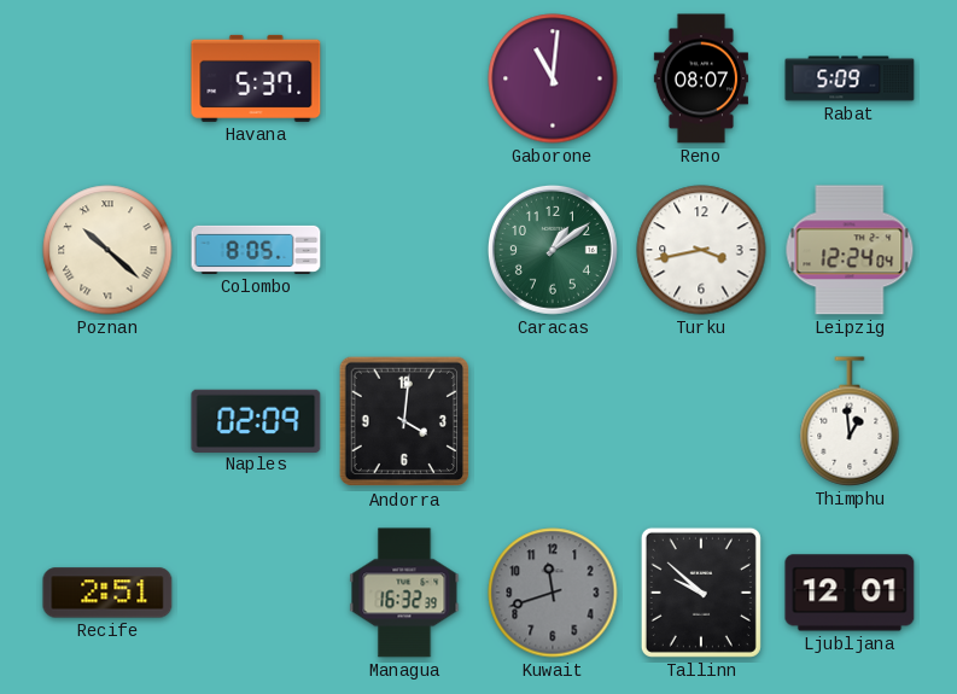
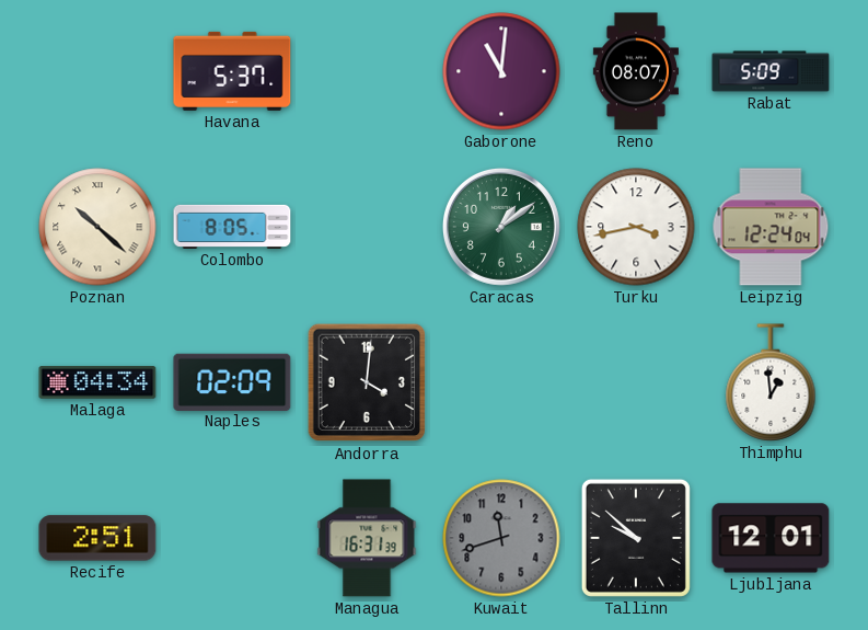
Malaga: none -> 04:34 (97, 382)
Managua: 16:32 -> 16:31 (367, 538)
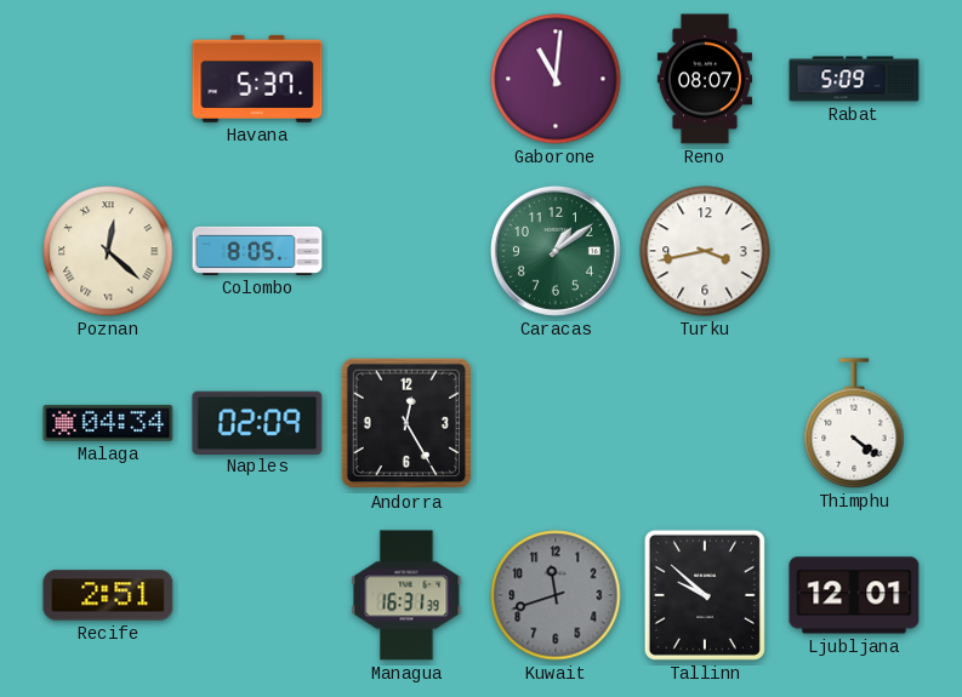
Poznan: 10:22 -> 12:22 (108, 251)
Leipzig: 12:24 -> none (771, 227)
Andorra: 4:01 -> 12:25 (406, 423)
Thimphu: 12:59 -> 4:21 (854, 423)
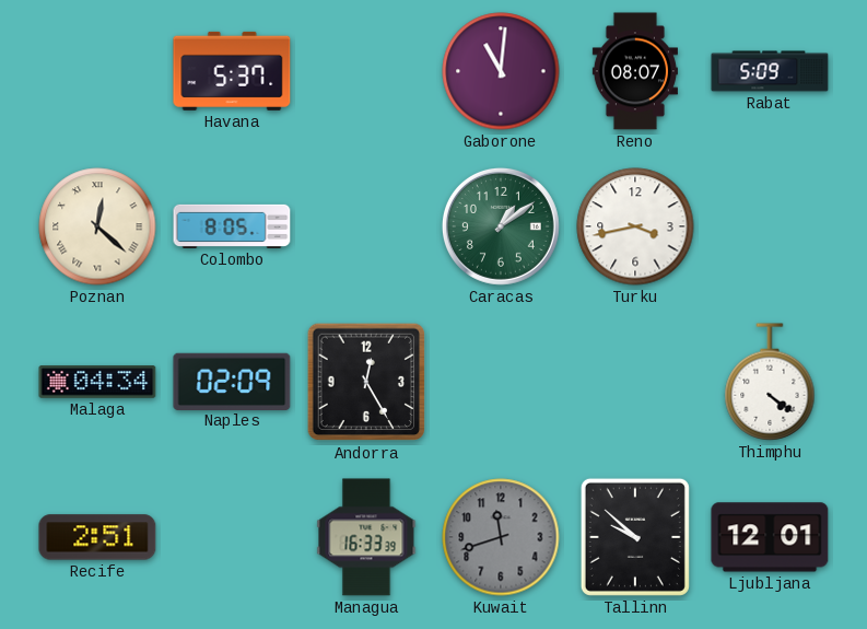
Managua: 16:31 -> 16:33 (366, 537)
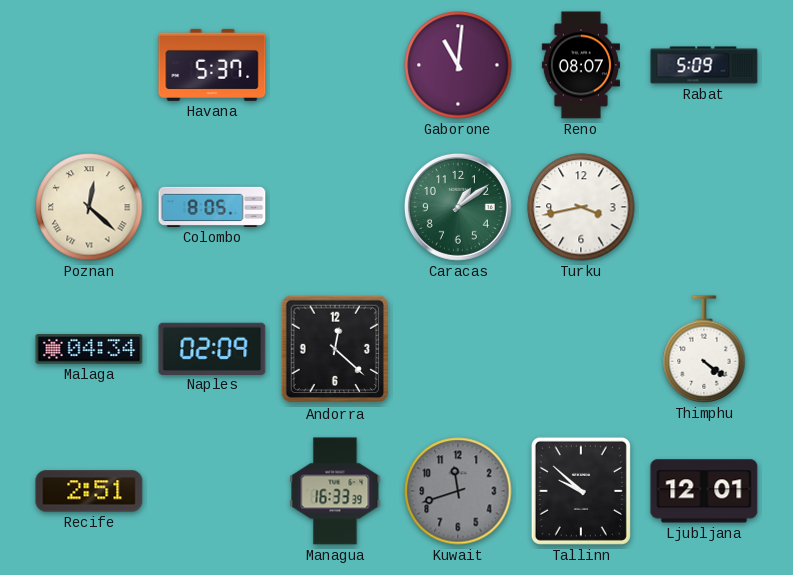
Andorra: 12:25 -> 12:22 (335, 349)
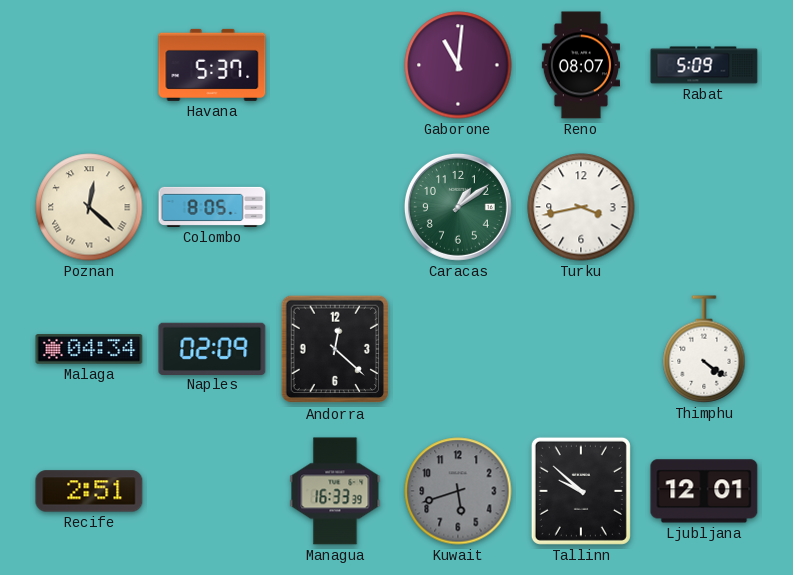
Kuwait: 11:42 -> 5:42 (458, 491)
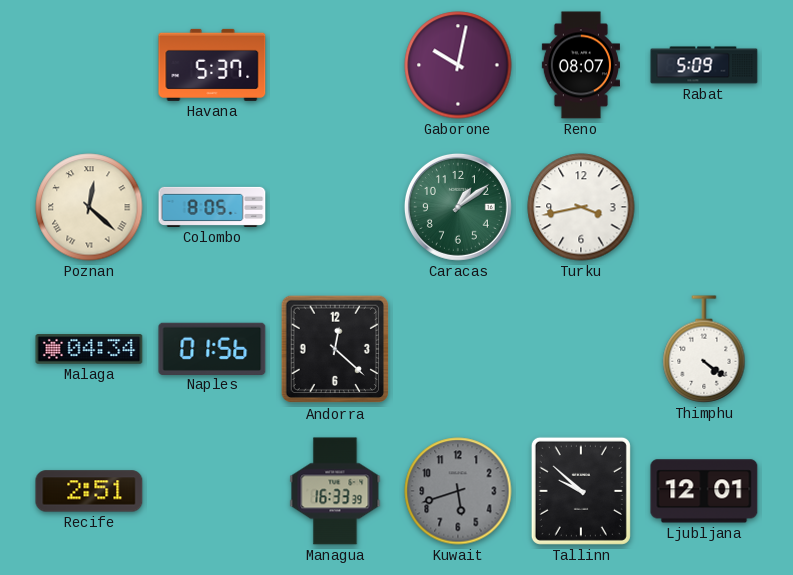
Gaborone: 11:01 -> 10:02 (458, 65)
Naples: 02:09 -> 01:56 (212, 348)
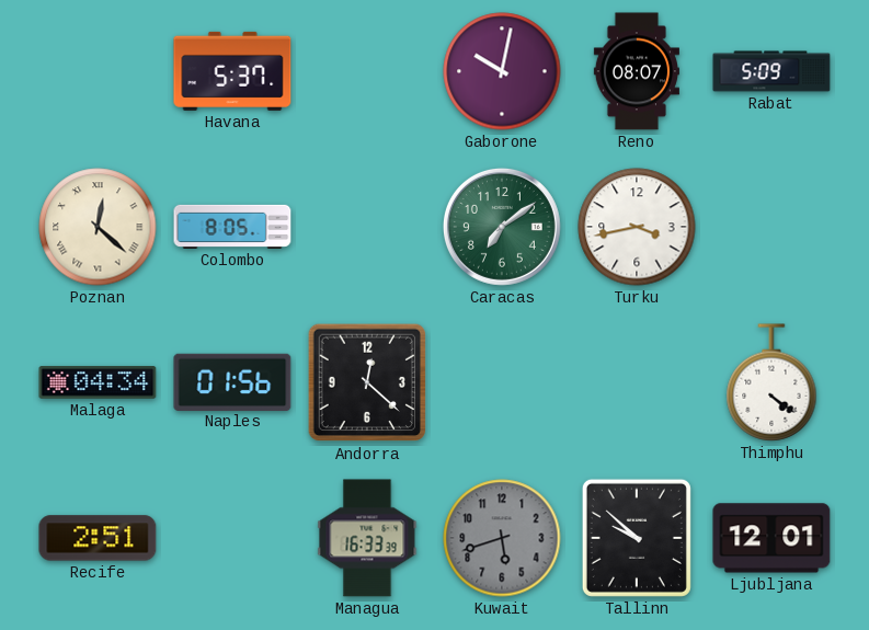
Caracas: 1:09 -> 7:09 (502, 227)
